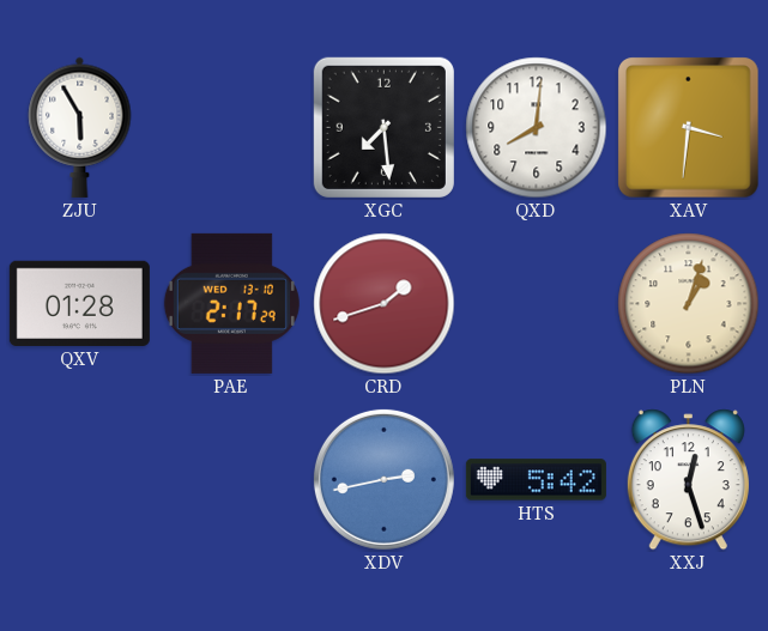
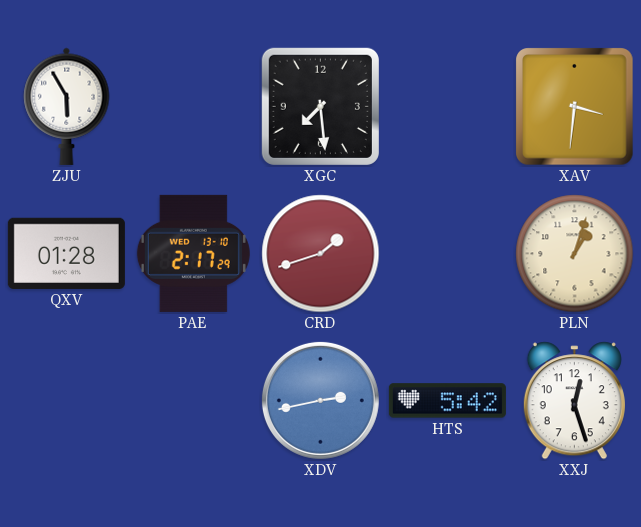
QXD: 8:01 -> none (537, 128)
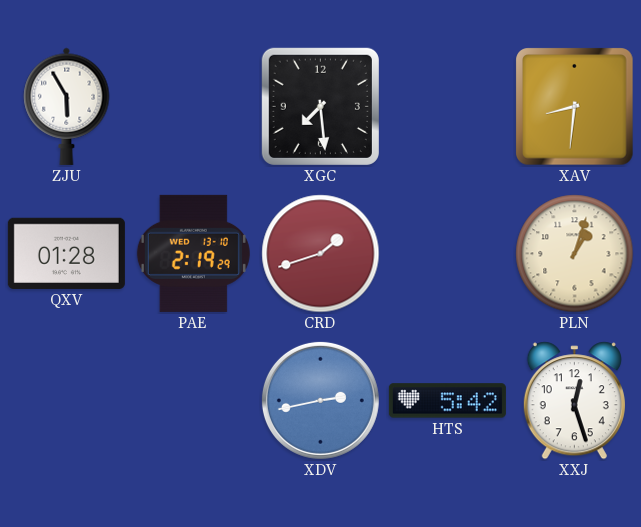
XAV: 3:31 -> 8:31 (575, 107)
PAE: 2:17 -> 2:19 (193, 253)
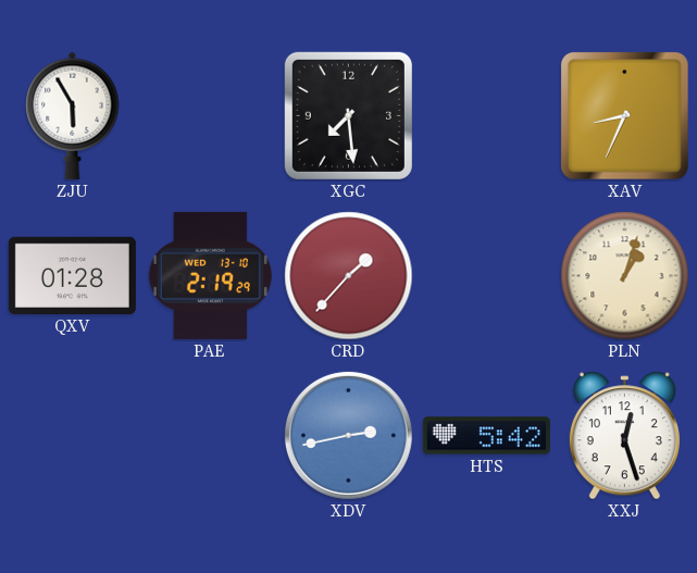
XAV: 8:31 -> 8:34 (625, 116)
CRD: 1:42 -> 1:37 (349, 276)
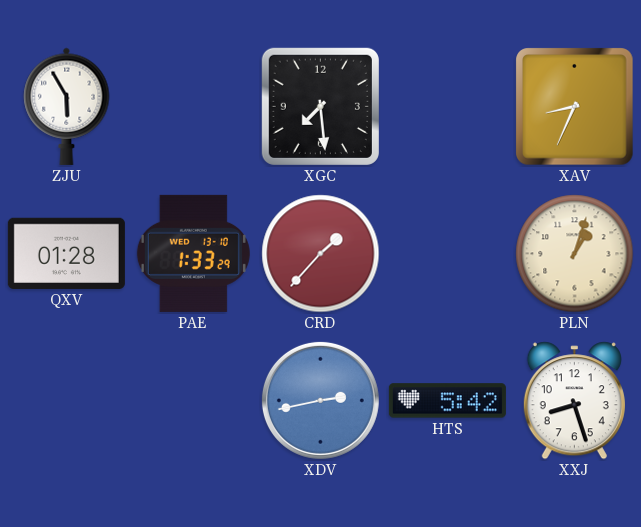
PAE: 2:19 -> 1:33 (193, 253)
XXJ: 12:27 -> 8:27 (574, 401)
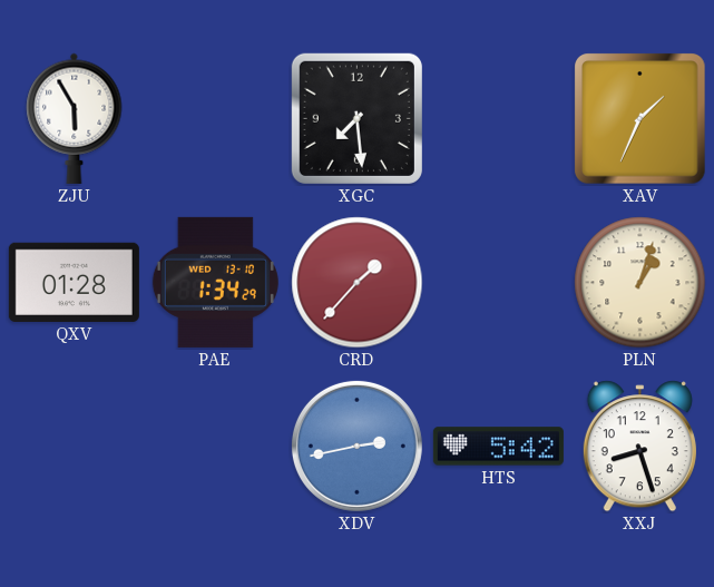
XAV: 8:34 -> 1:34 (640, 119)
PAE: 1:33 -> 1:34 (215, 282)
